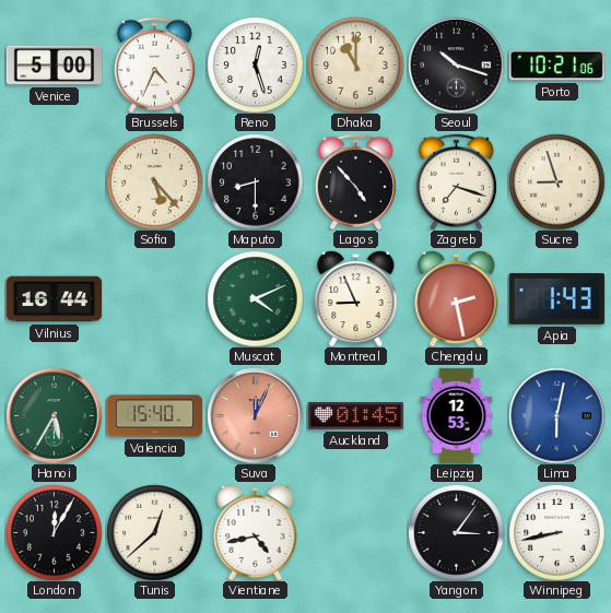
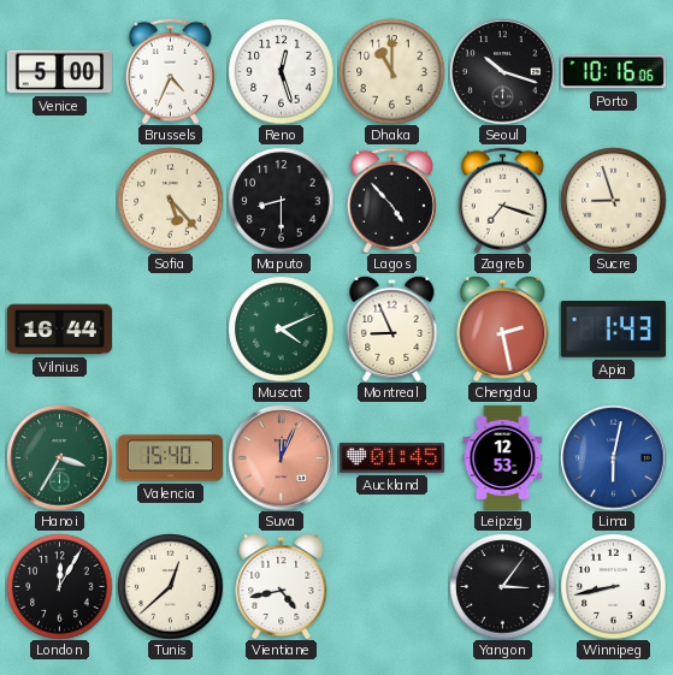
Porto: 10:21 -> 10:16 (613, 72)
Hanoi: 5:35 -> 3:35 (59, 457)
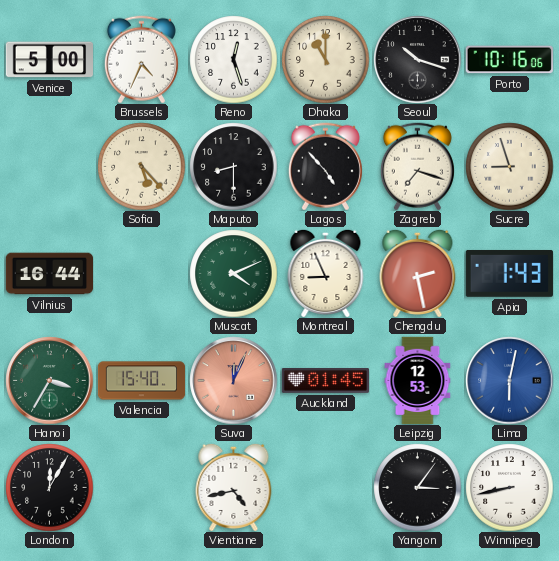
Tunis: 12:38 -> none (170, 586)
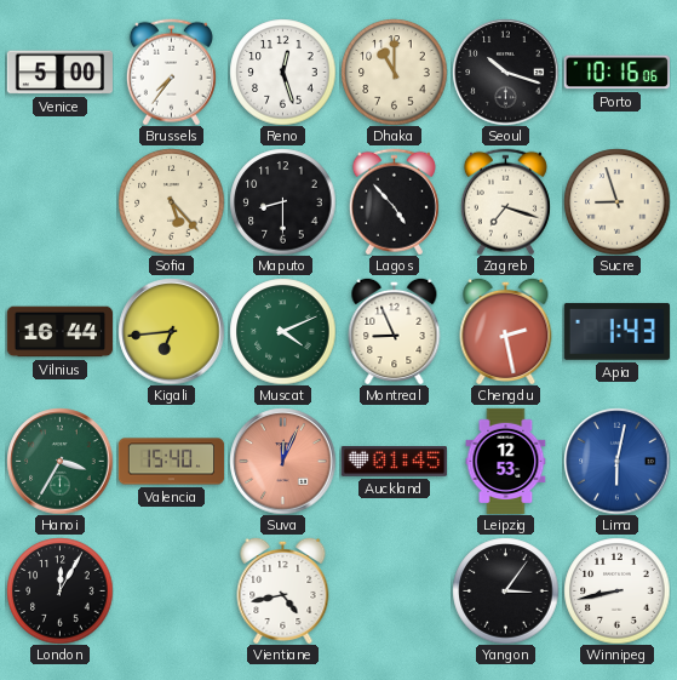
Brussels: 4:34 -> 7:36 (171, 72)
Kigali: none -> 6:44 (171, 331)
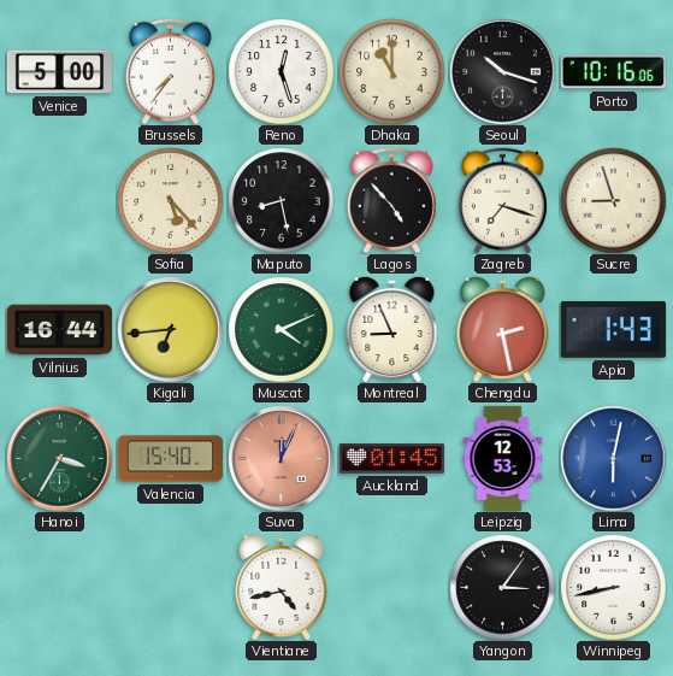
Maputo: 8:30 -> 8:28 (281, 200)
London: 12:05 -> none (59, 590)
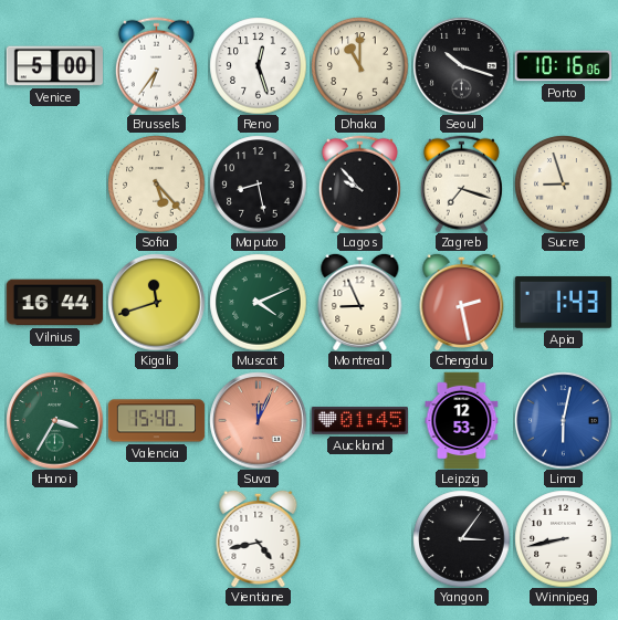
Brussels: 7:36 -> 6:36 (156, 65)
Lagos: 4:53 -> 9:53 (359, 183)
Kigali: 6:44 -> 11:42 (156, 302)
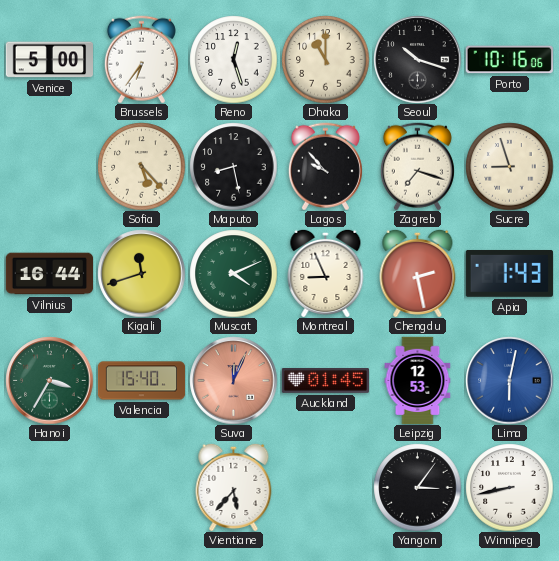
Vientiane: 4:43 -> 5:37 (234, 487)
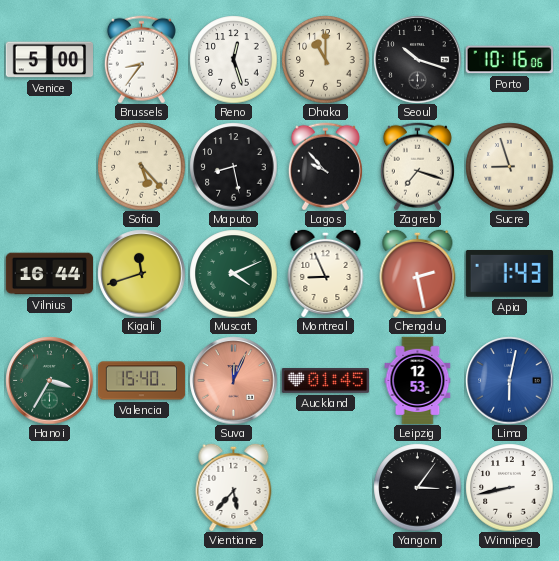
Brussels: 6:36 -> 8:36 (141, 59)
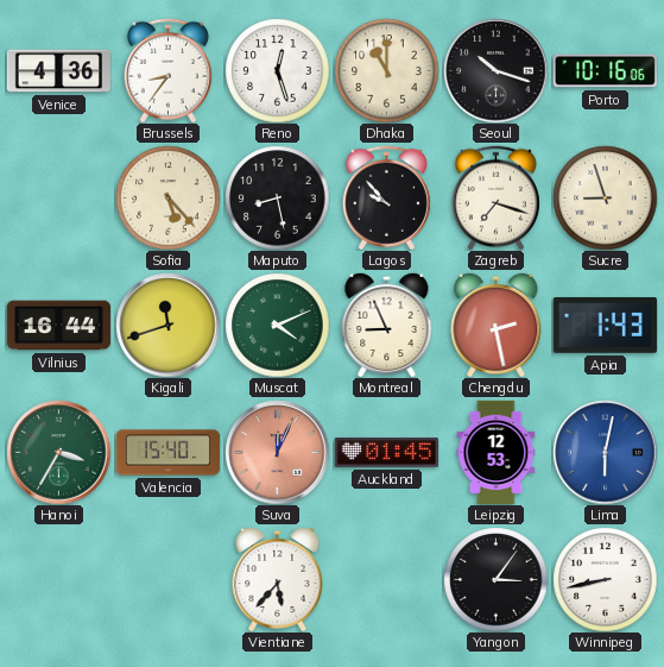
Venice: 5:00 -> 4:36 (58, 71)
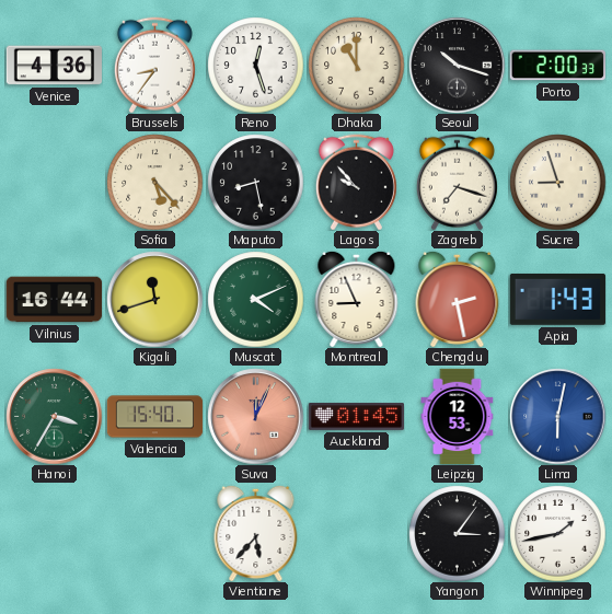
Porto: 10:16 -> 2:00 (557, 66)
Winnipeg: 8:43 -> 1:43 (557, 533)
